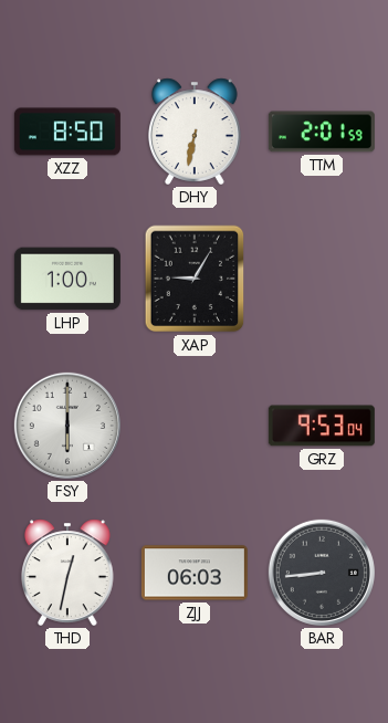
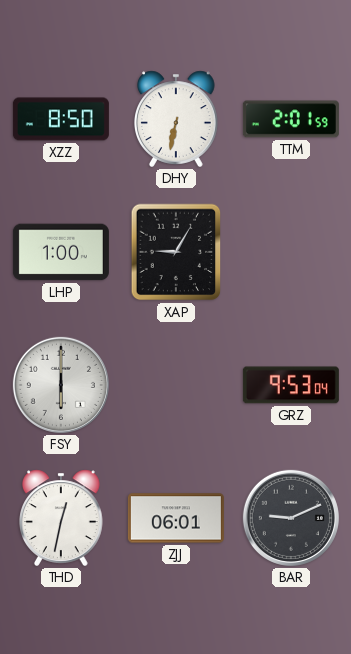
ZJJ: 06:03 -> 06:01 (176, 518)
BAR: 8:44 -> 9:11 (291, 518)
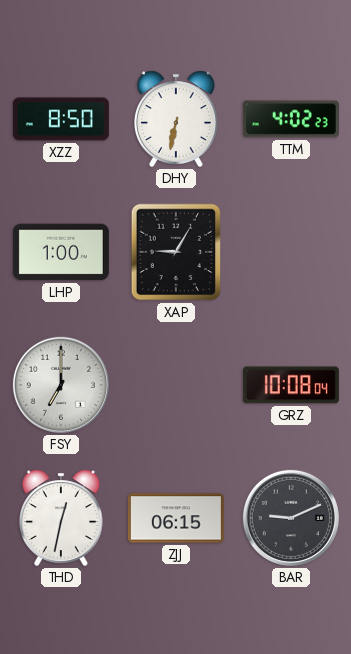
TTM: 2:01 -> 4:02 (291, 119)
FSY: 6:00 -> 7:00 (61, 385)
GRZ: 9:53 -> 10:08 (291, 385)
ZJJ: 06:01 -> 06:15 (176, 518)
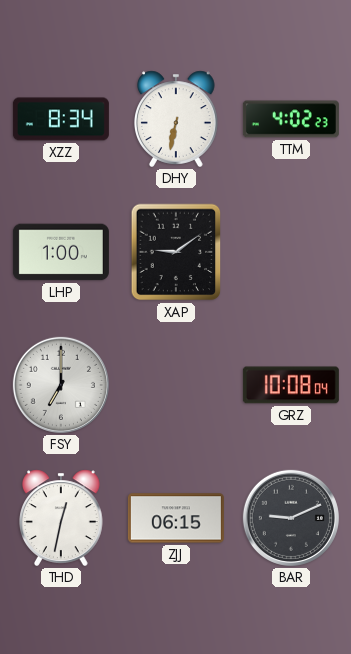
XZZ: 8:50 -> 8:34 (61, 119)
XAP: 9:05 -> 9:09 (176, 252)
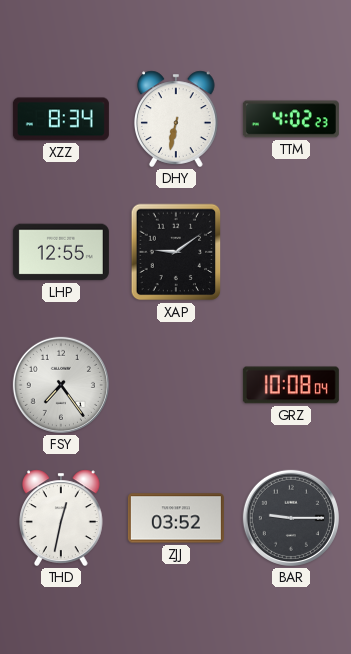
LHP: 1:00 -> 12:55 (61, 252)
FSY: 7:00 -> 7:24 (61, 385)
ZJJ: 06:15 -> 03:52 (176, 518)
BAR: 9:11 -> 9:15 (291, 518)
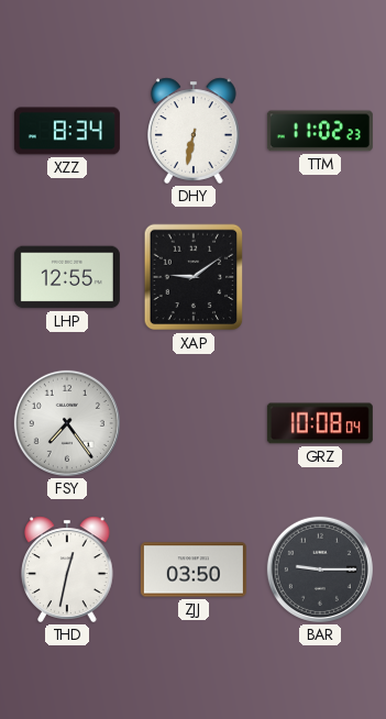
TTM: 4:02 -> 11:02 (320, 131)
ZJJ: 03:52 -> 03:50 (194, 569)
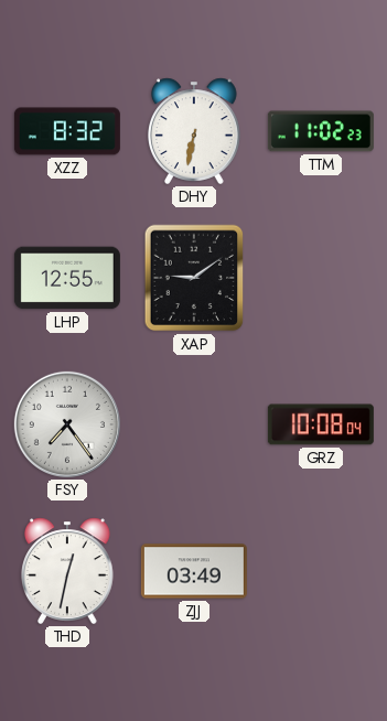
XZZ: 8:34 -> 8:32 (67, 131)
ZJJ: 03:50 -> 03:49 (194, 571)
BAR: 9:15 -> none (320, 569)
